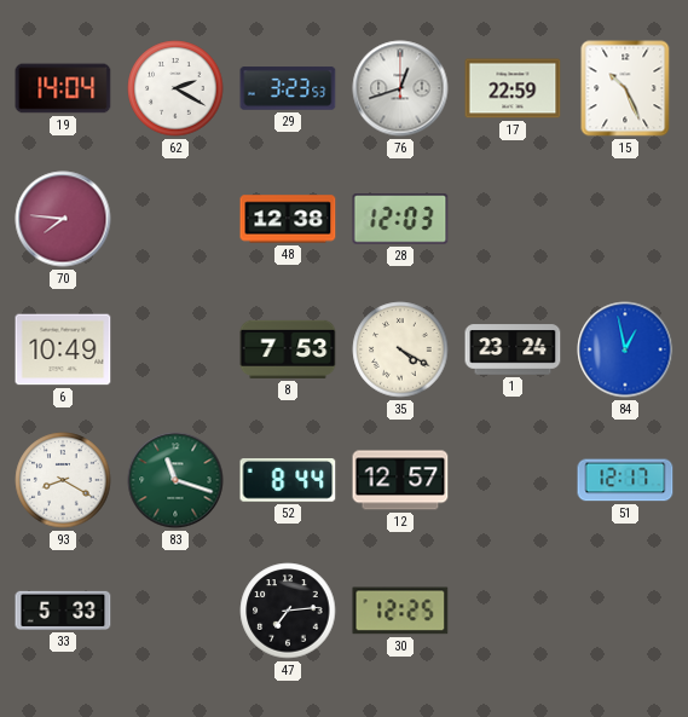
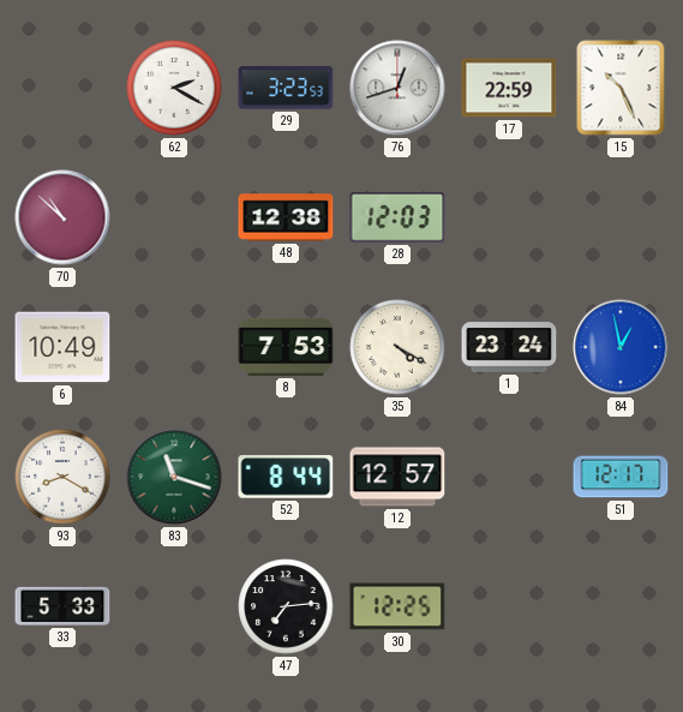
19: 14:04 -> none (63, 88)
70: 7:46 -> 10:52 (62, 217)
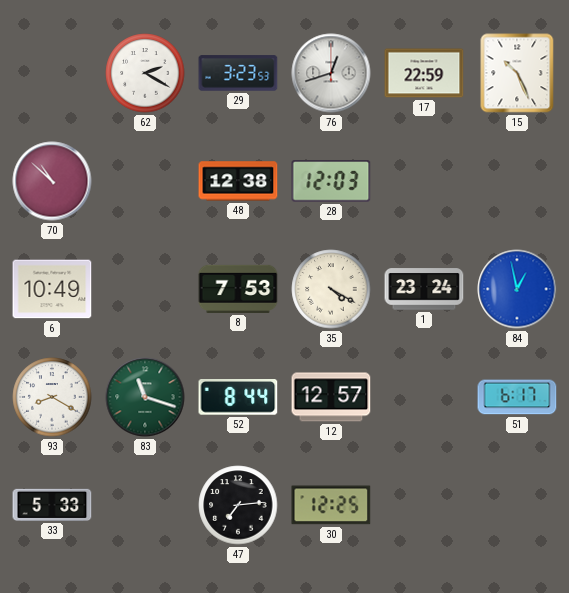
51: 12:17 -> 6:17 (517, 397)
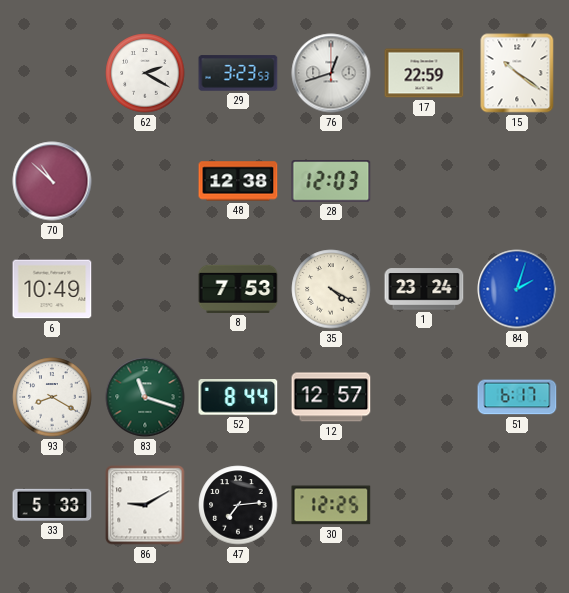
15: 10:26 -> 10:21 (517, 73)
84: 12:58 -> 2:03 (517, 289)
86: none -> 9:10 (145, 505)
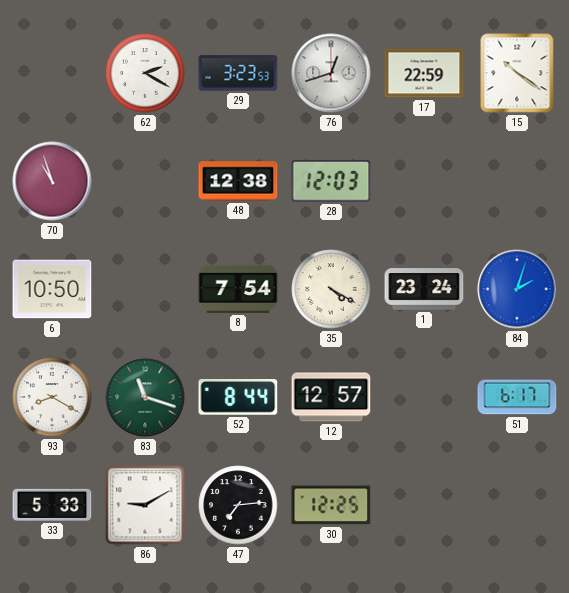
70: 10:52 -> 10:57 (52, 181)
6: 10:49 -> 10:50 (52, 289)
8: 7:53 -> 7:54 (238, 289)
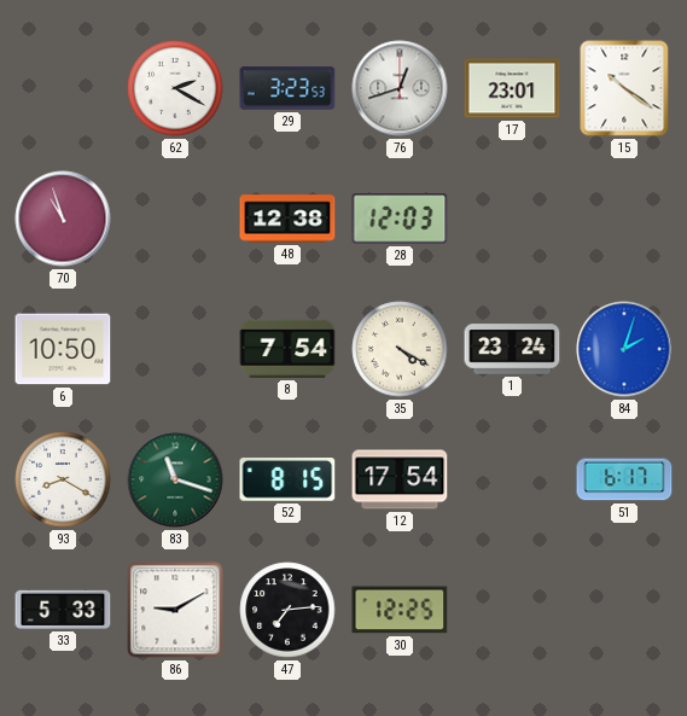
17: 22:59 -> 23:01 (512, 88)
52: 8:44 -> 8:15 (287, 479)
12: 12:57 -> 17:54 (400, 479)
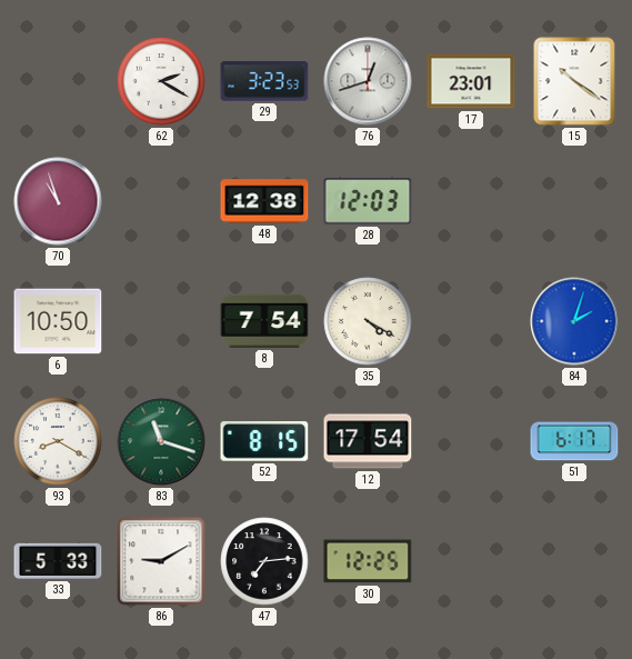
1: 23:24 -> none (512, 349)
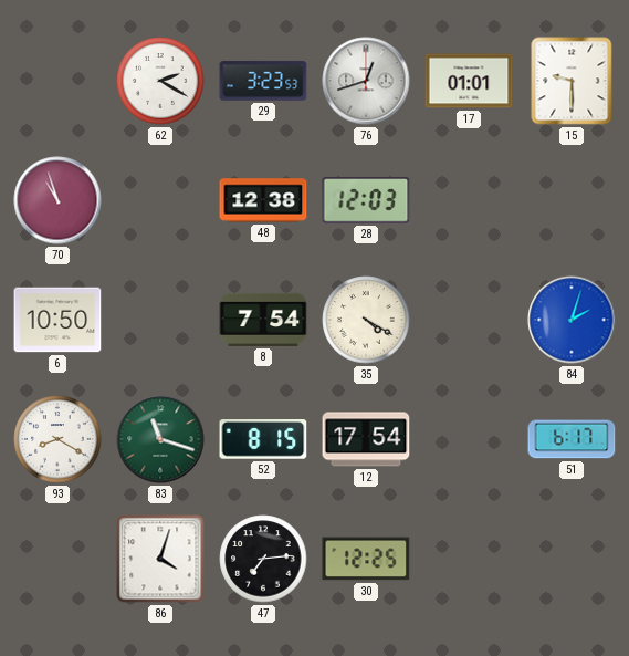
17: 23:01 -> 01:01 (469, 81)
15: 10:21 -> 9:30 (572, 81)
33: 5:33 -> none (58, 561)
86: 9:10 -> 4:03 (160, 559)
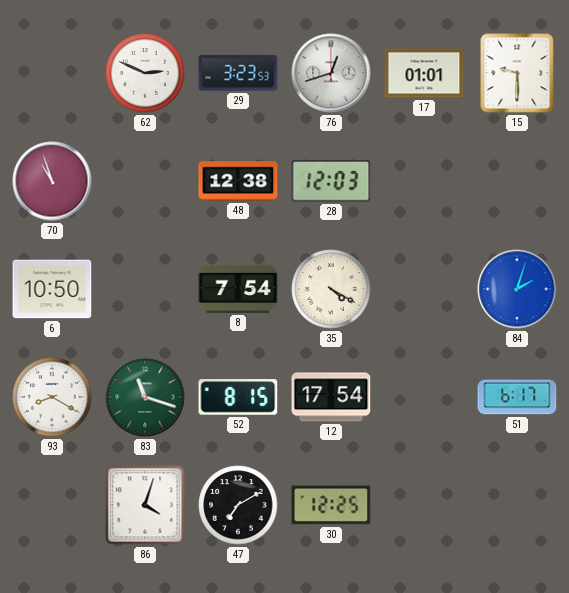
62: 2:20 -> 2:49 (145, 73)
47: 7:14 -> 7:10 (238, 505)
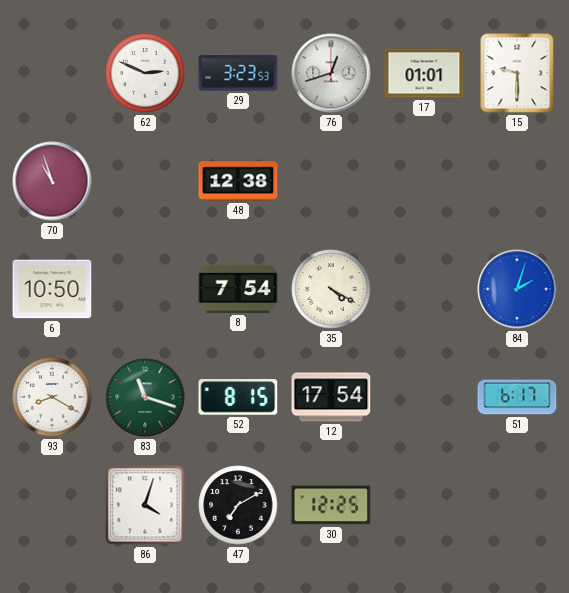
28: 12:03 -> none (331, 182)
